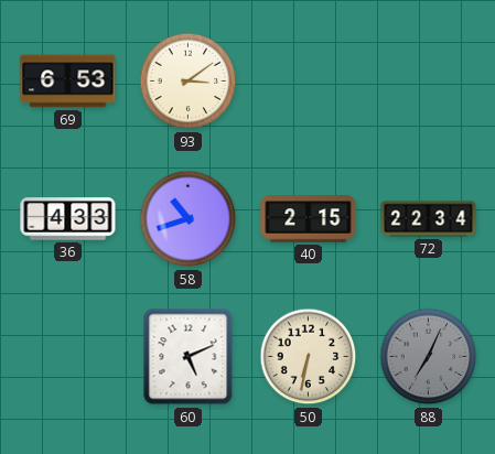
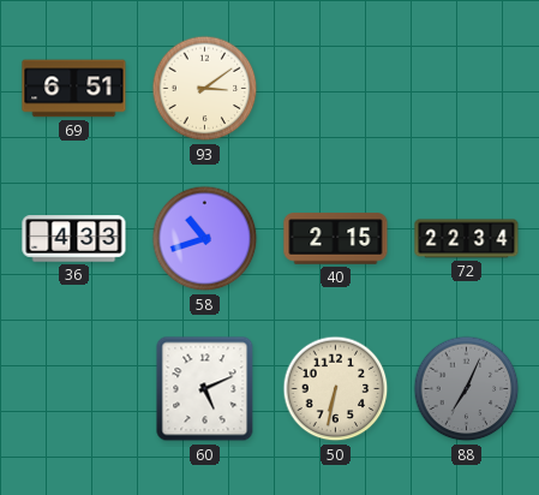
69: 6:53 -> 6:51 (74, 89)
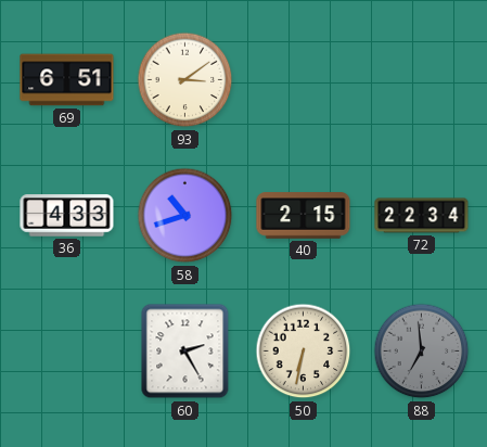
60: 5:11 -> 2:25 (185, 352)
88: 7:04 -> 6:59 (422, 352)
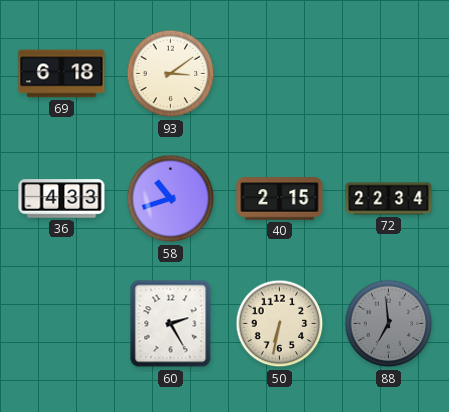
69: 6:51 -> 6:18 (62, 74)
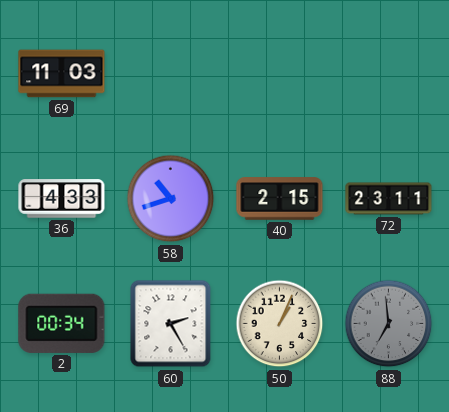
69: 6:18 -> 11:03 (62, 74)
93: 3:09 -> none (171, 74)
72: 22:34 -> 23:11 (389, 199)
2: none -> 00:34 (62, 323)
50: 6:32 -> 1:04 (280, 324)
